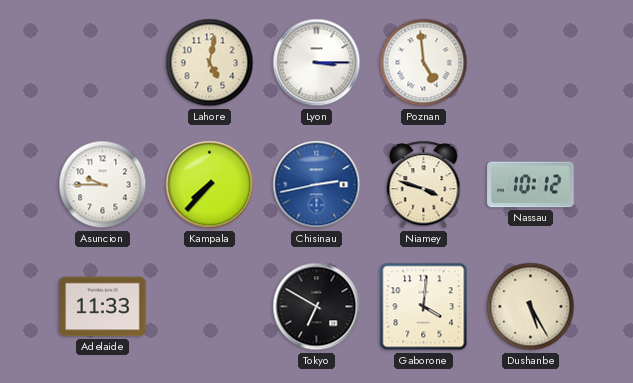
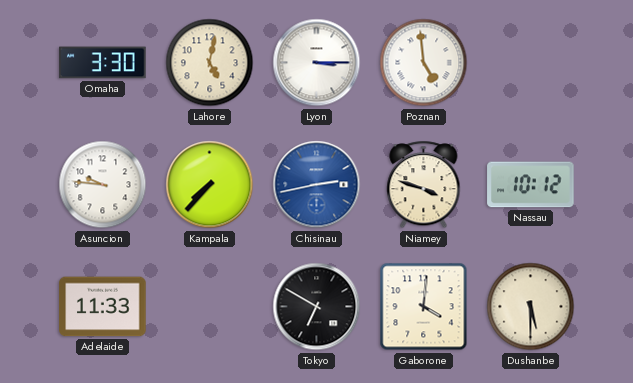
Omaha: none -> 3:30 (103, 63)
Asuncion: 9:45 -> 9:46 (103, 185)
Dushanbe: 5:25 -> 5:30 (531, 307)
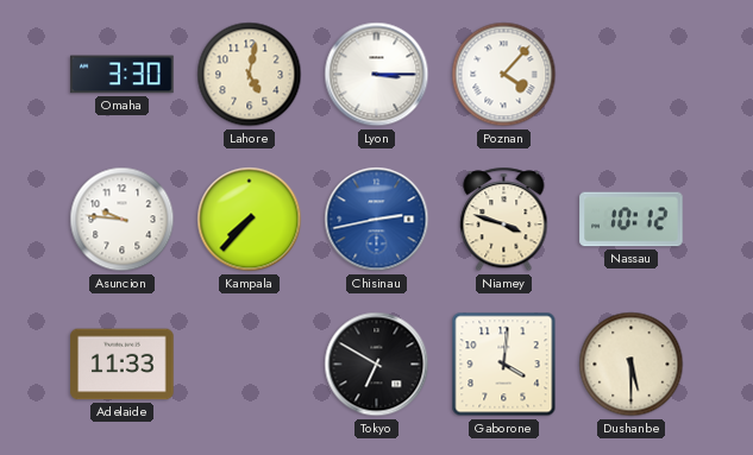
Poznan: 4:59 -> 4:07 (504, 75)
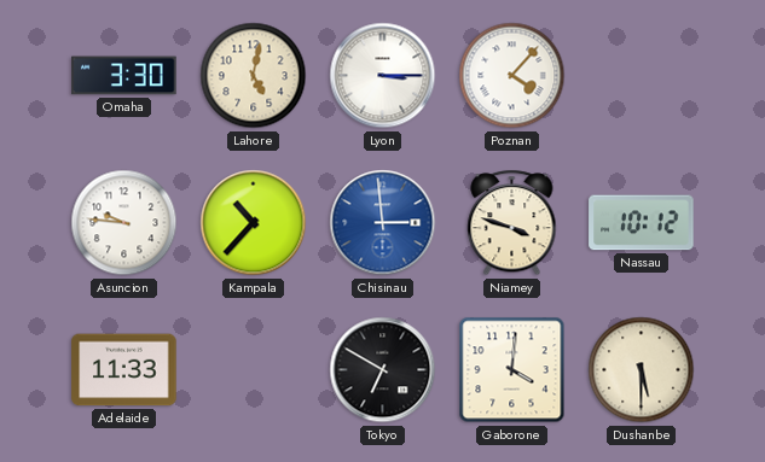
Kampala: 7:37 -> 10:37 (254, 223)
Chisinau: 2:43 -> 2:59 (383, 223)
